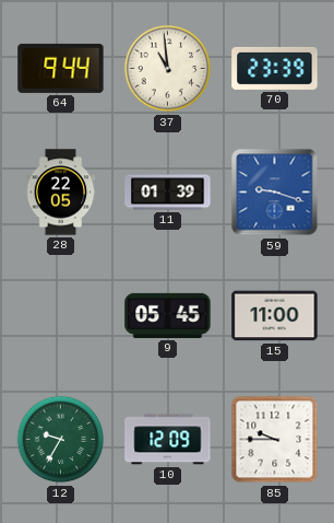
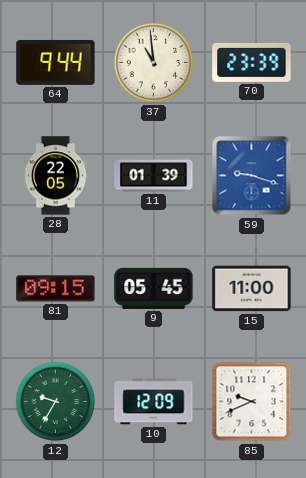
81: none -> 09:15 (56, 289)
85: 9:45 -> 9:41 (252, 402)
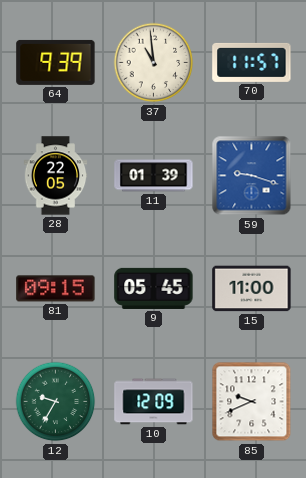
64: 9:44 -> 9:39 (56, 62)
70: 23:39 -> 11:57 (252, 62)
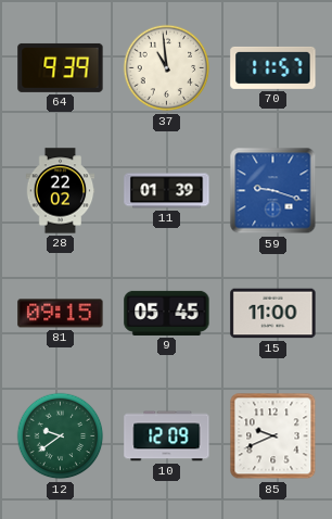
28: 22:05 -> 22:02 (61, 191)
12: 9:35 -> 9:39 (61, 436)
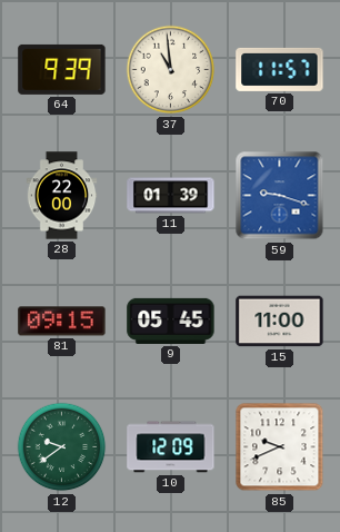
28: 22:02 -> 22:00 (62, 196)
